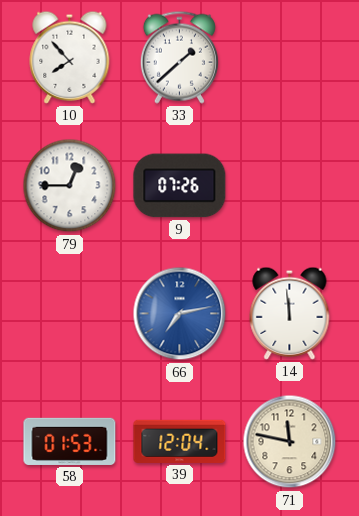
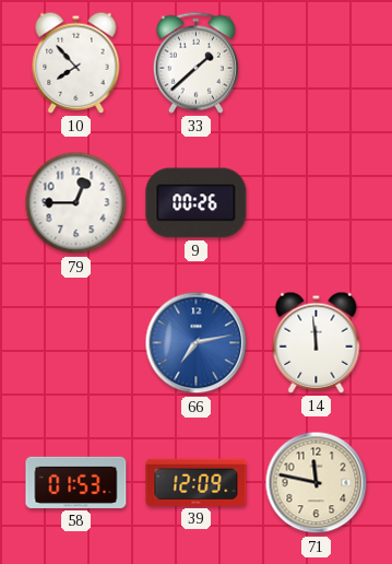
9: 07:26 -> 00:26 (197, 203)
39: 12:04 -> 12:09 (197, 482)
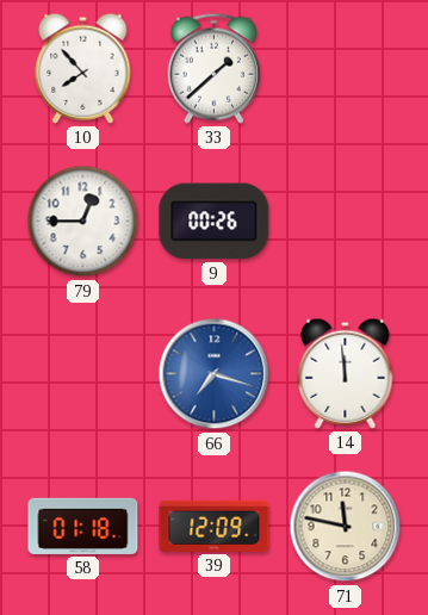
66: 7:13 -> 7:18 (215, 374)
58: 01:53 -> 01:18 (83, 526)
